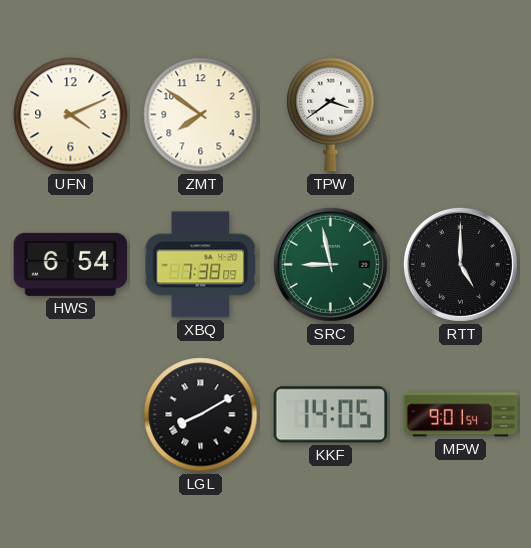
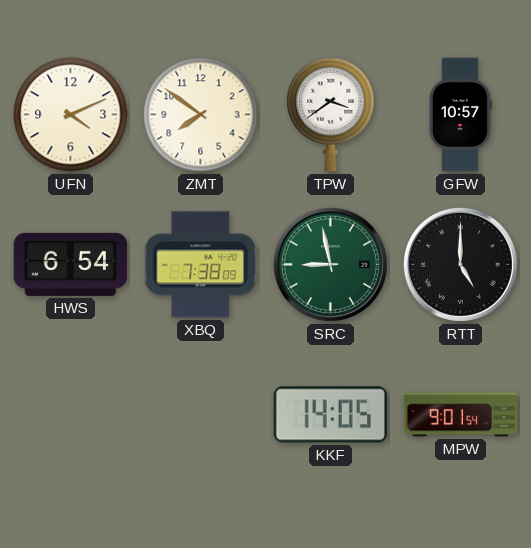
GFW: none -> 10:57 (461, 115)
LGL: 8:10 -> none (201, 415)
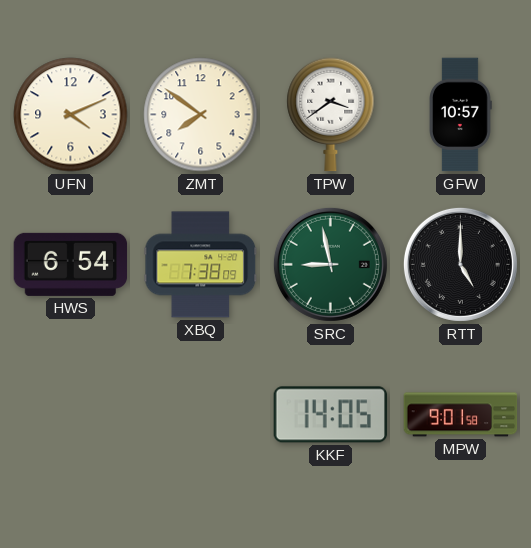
MPW: 9:01:54 -> 9:01:58 (461, 415)
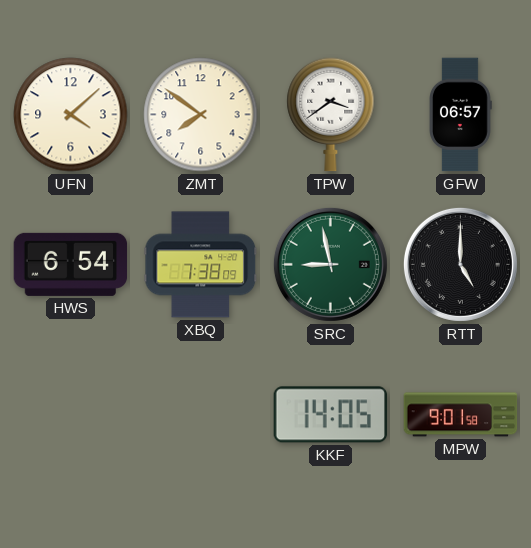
UFN: 4:11 -> 4:08 (71, 115)
GFW: 10:57 -> 06:57 (461, 115)
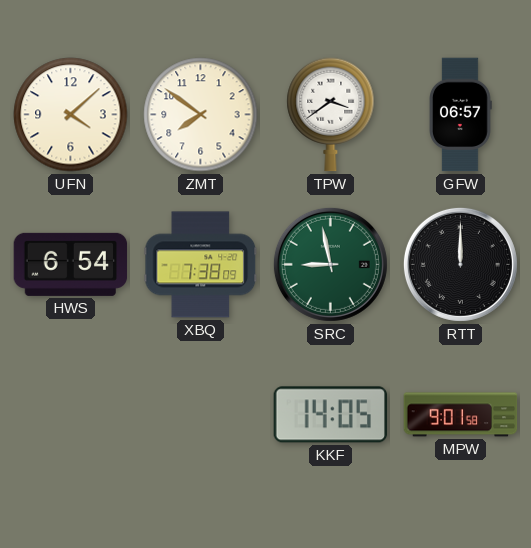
RTT: 5:00 -> 12:00 (460, 264)
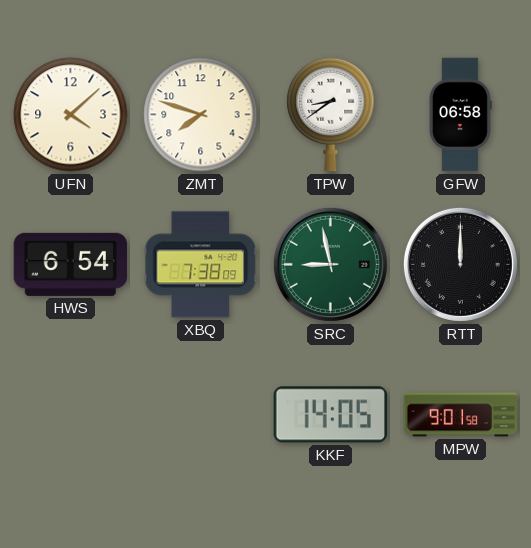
ZMT: 7:51 -> 7:48 (201, 115)
TPW: 3:39 -> 8:39 (331, 115)
GFW: 06:57 -> 06:58 (461, 115)
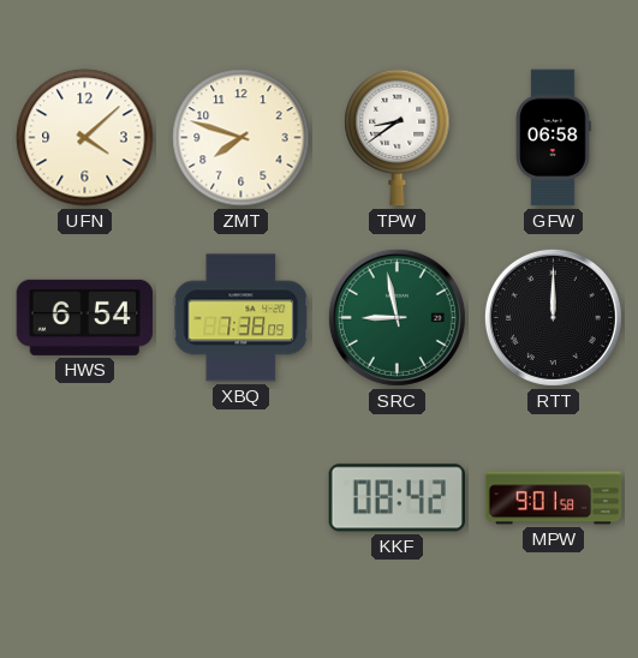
KKF: 14:05 -> 08:42 (398, 498)
